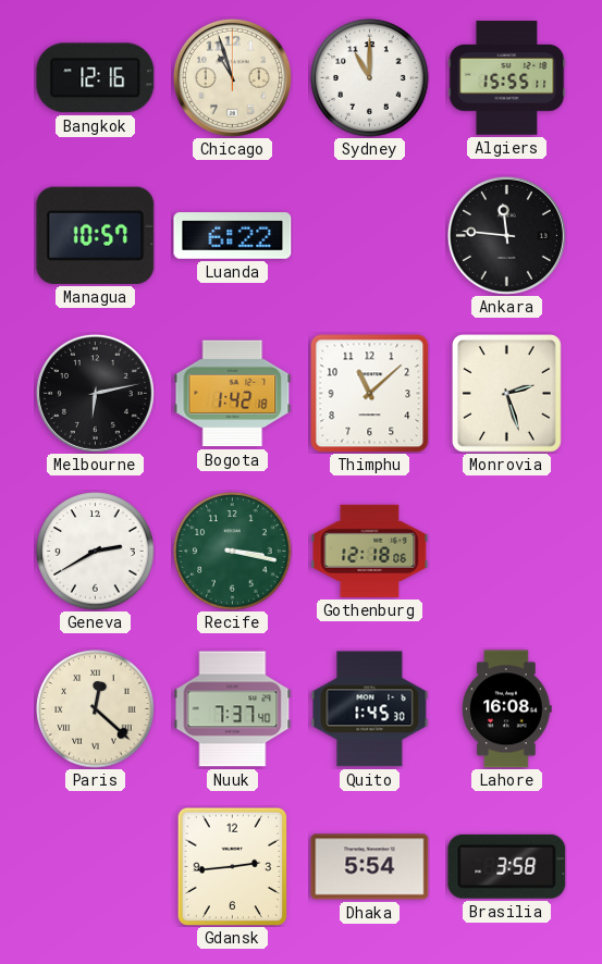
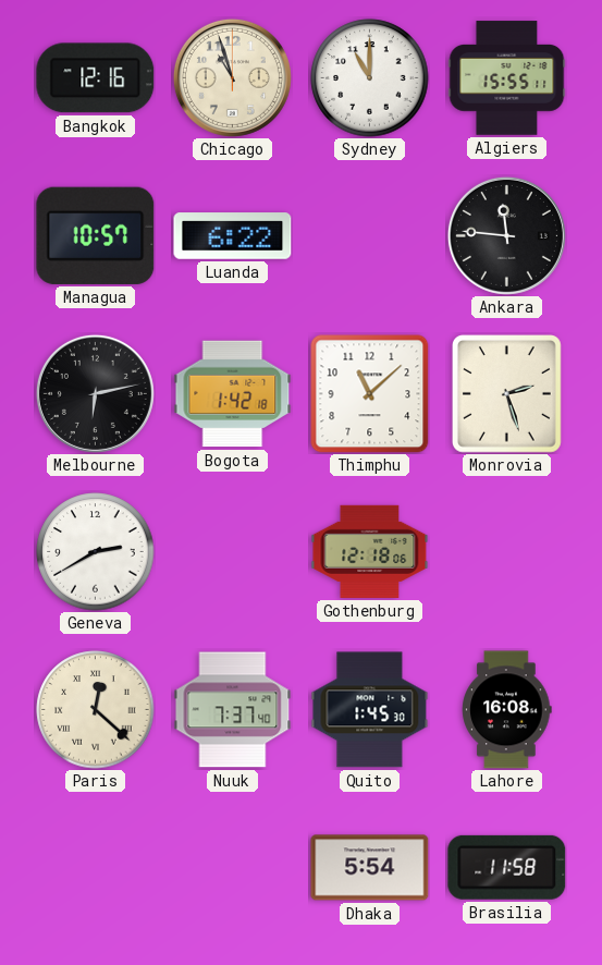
Recife: 3:17 -> none (233, 552)
Gdansk: 2:44 -> none (232, 866)
Brasilia: 3:58 -> 11:58 (507, 867)
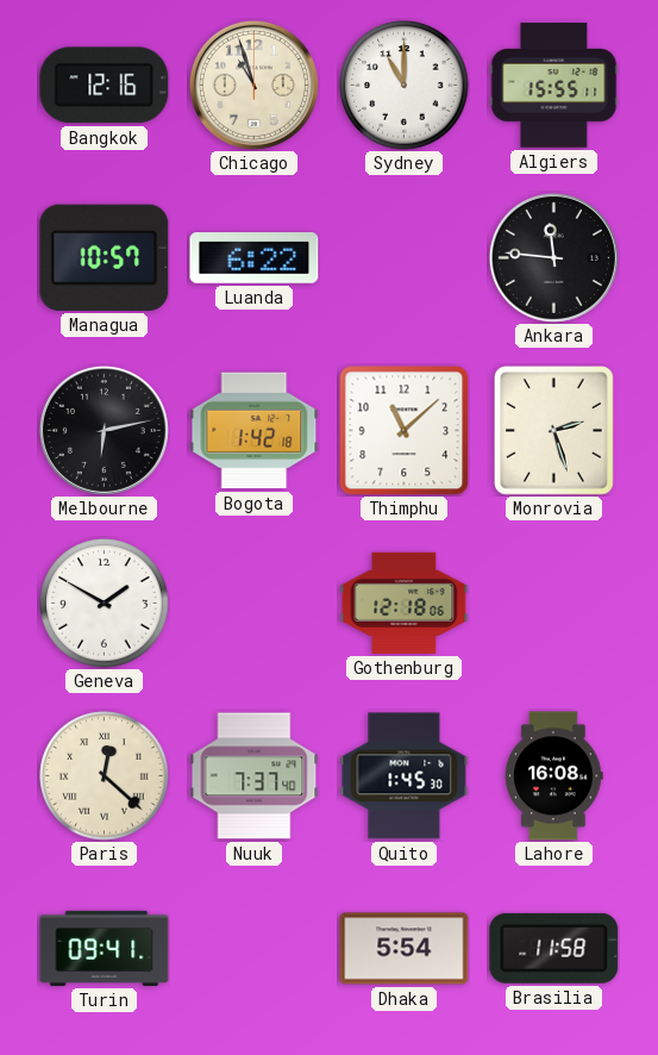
Geneva: 2:40 -> 1:50 (105, 604)
Turin: none -> 09:41 (105, 948)
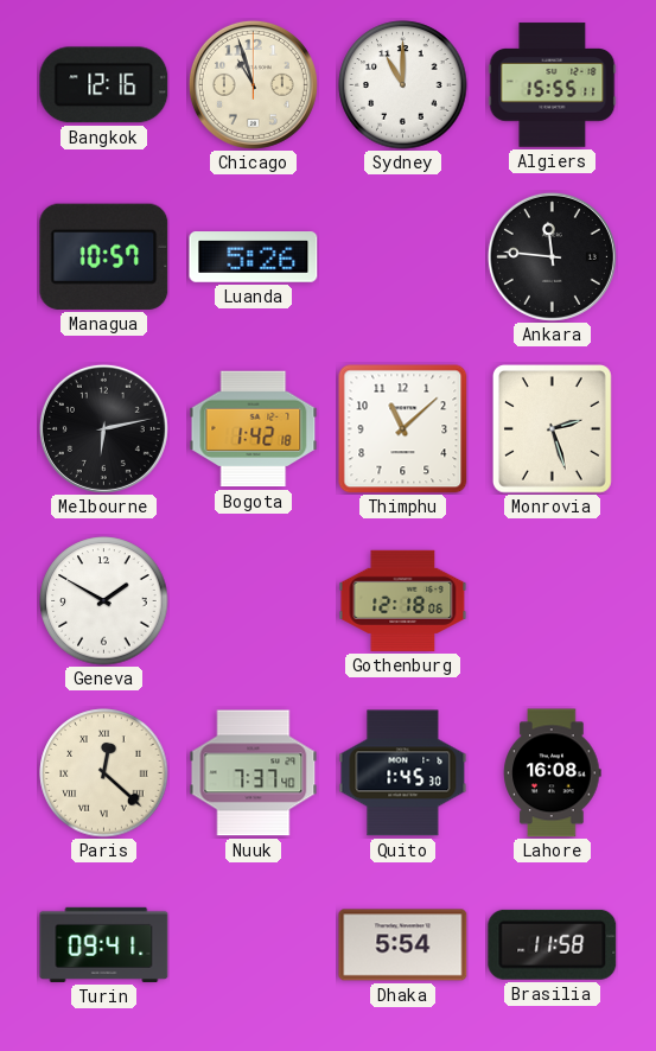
Luanda: 6:22 -> 5:26 (254, 257)
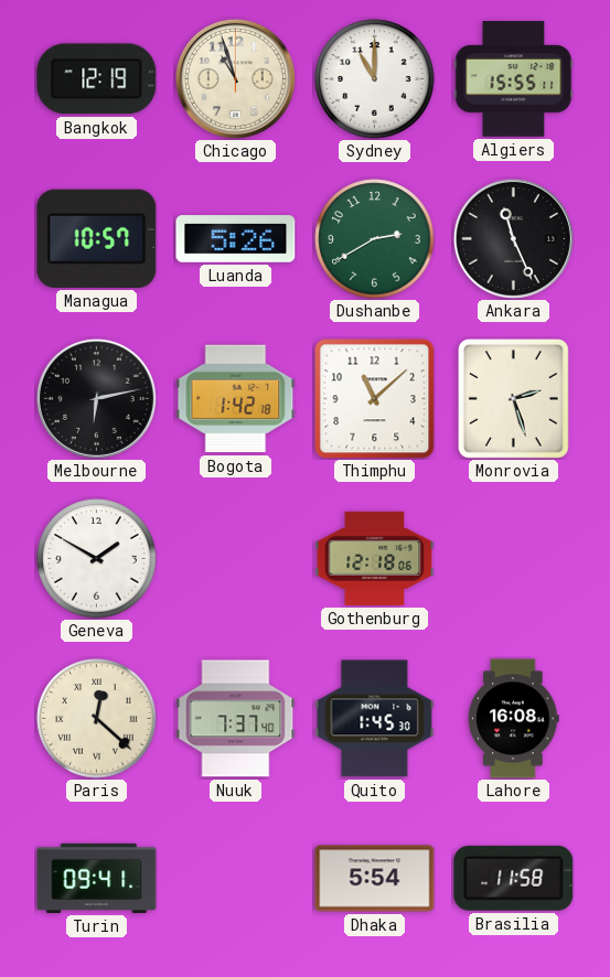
Bangkok: 12:16 -> 12:19 (97, 79)
Dushanbe: none -> 2:40 (375, 239)
Ankara: 11:46 -> 11:26 (513, 238)
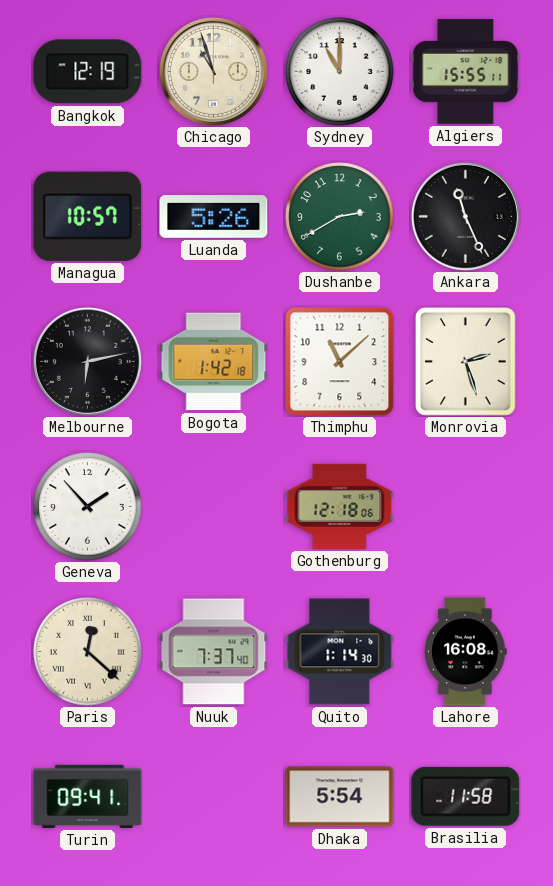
Geneva: 1:50 -> 1:53 (88, 507)
Quito: 1:45 -> 1:14 (340, 652)
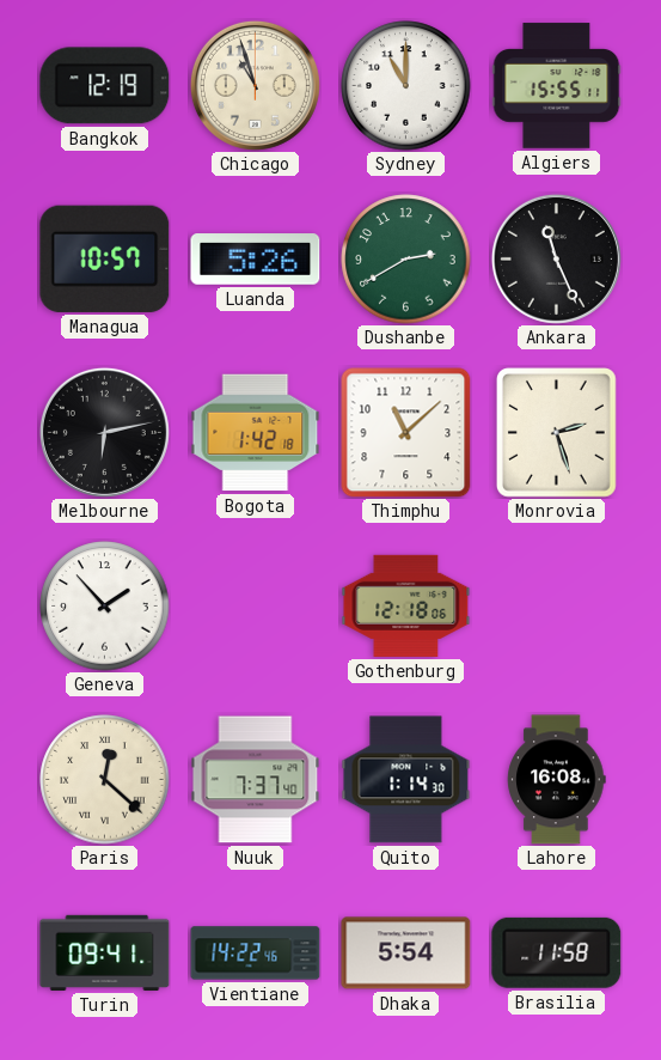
Vientiane: none -> 14:22 (256, 954)
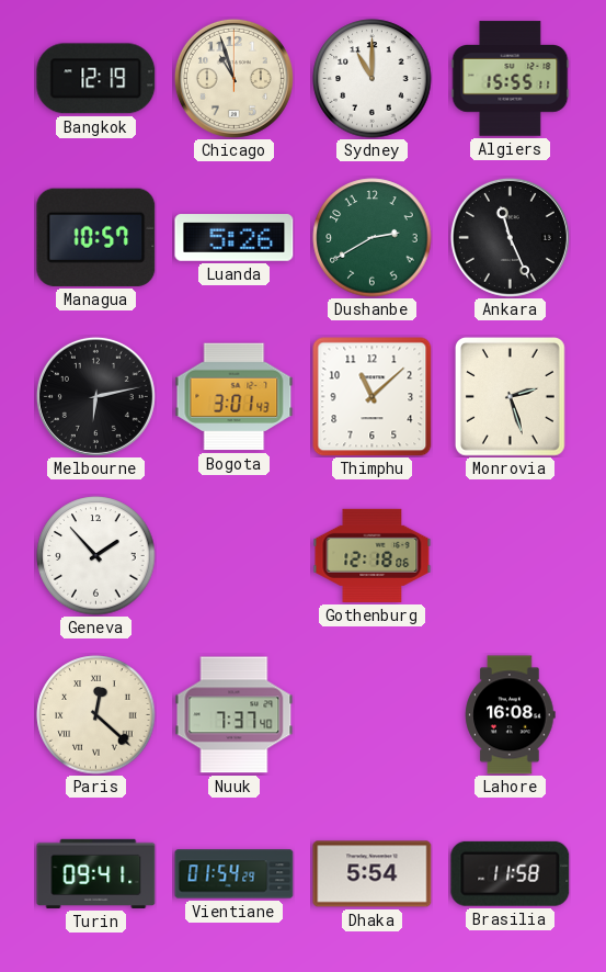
Bogota: 1:42 -> 3:01 (235, 397)
Quito: 1:14 -> none (406, 780)
Vientiane: 14:22 -> 01:54 (235, 874)
